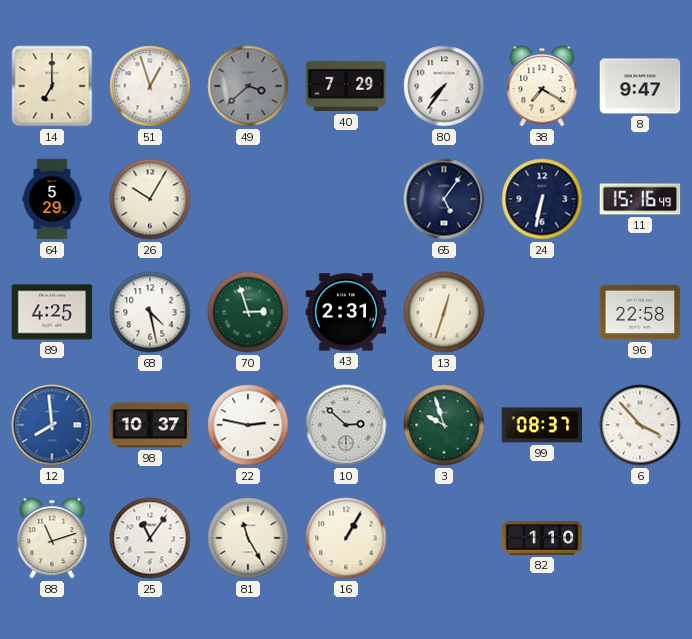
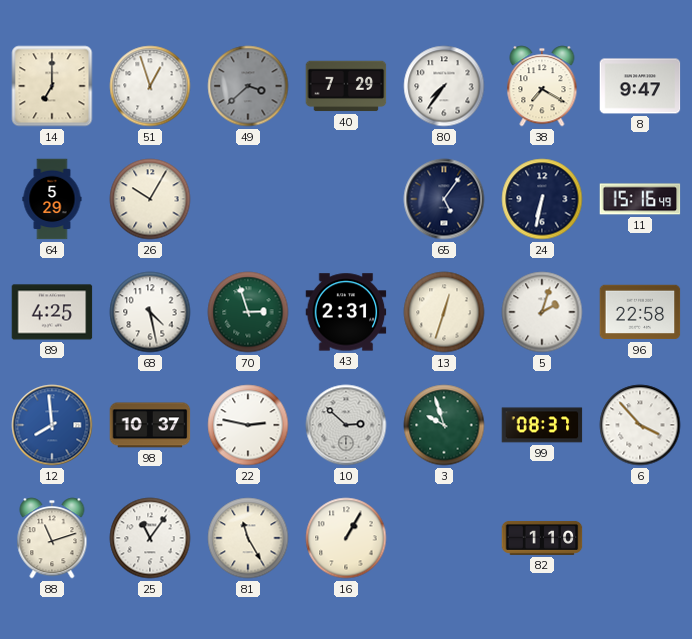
5: none -> 2:03 (542, 312)
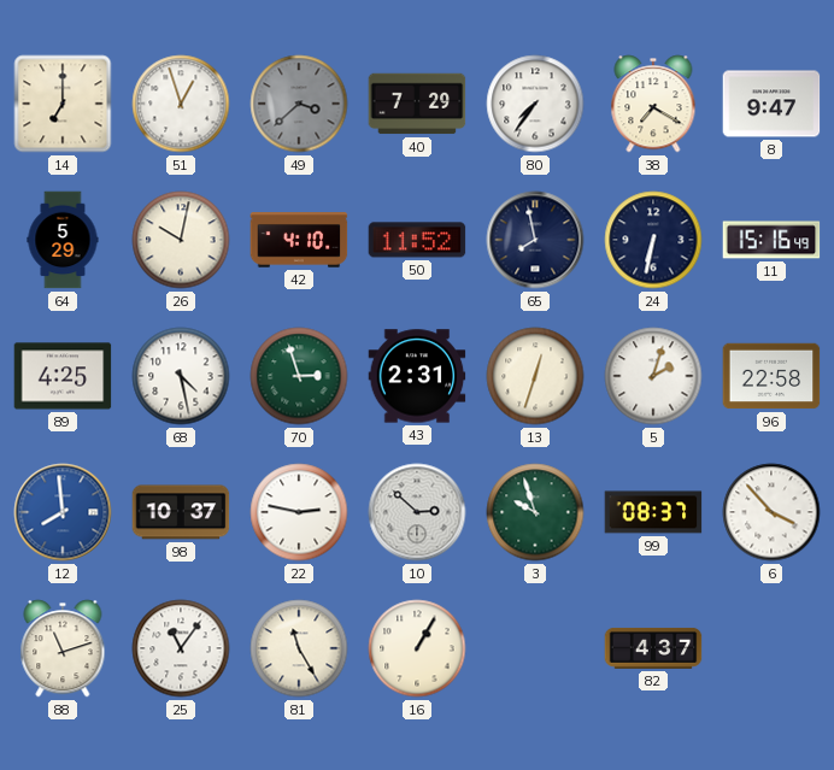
26: 10:05 -> 10:02 (181, 240)
42: none -> 4:10 (299, 240)
50: none -> 11:52 (417, 240)
65: 5:06 -> 7:58 (535, 240)
82: 1:10 -> 4:37 (653, 648)
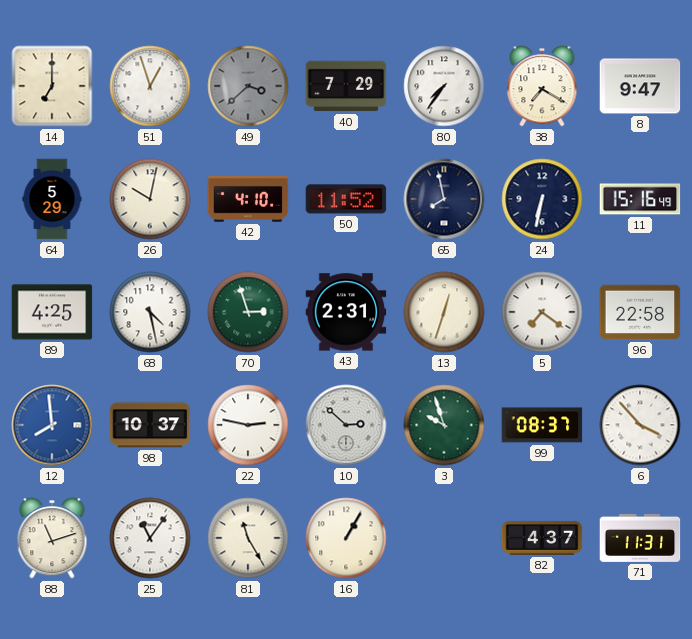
5: 2:03 -> 7:21 (542, 312)
71: none -> 11:31 (640, 538)
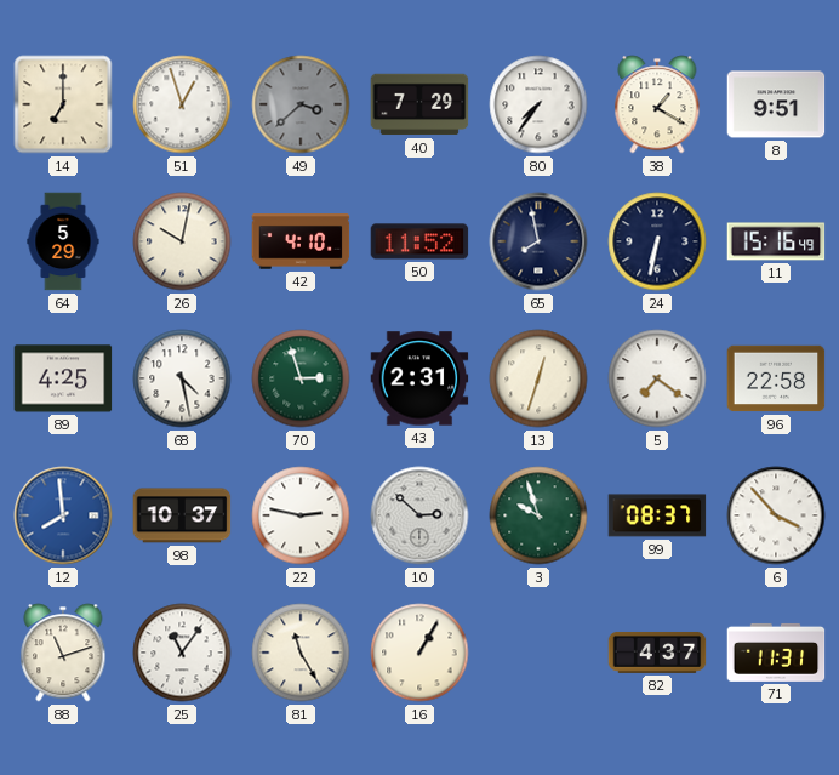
38: 7:20 -> 1:20 (657, 104)
8: 9:47 -> 9:51 (776, 104)
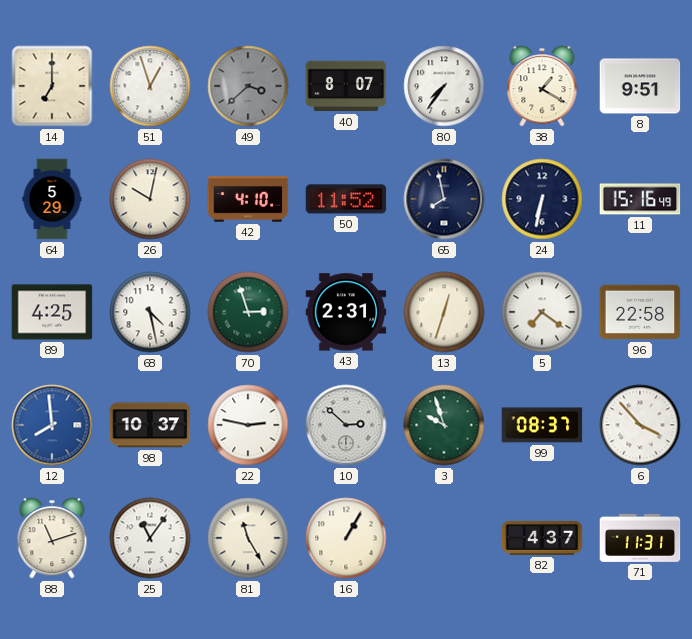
40: 7:29 -> 8:07 (346, 86)
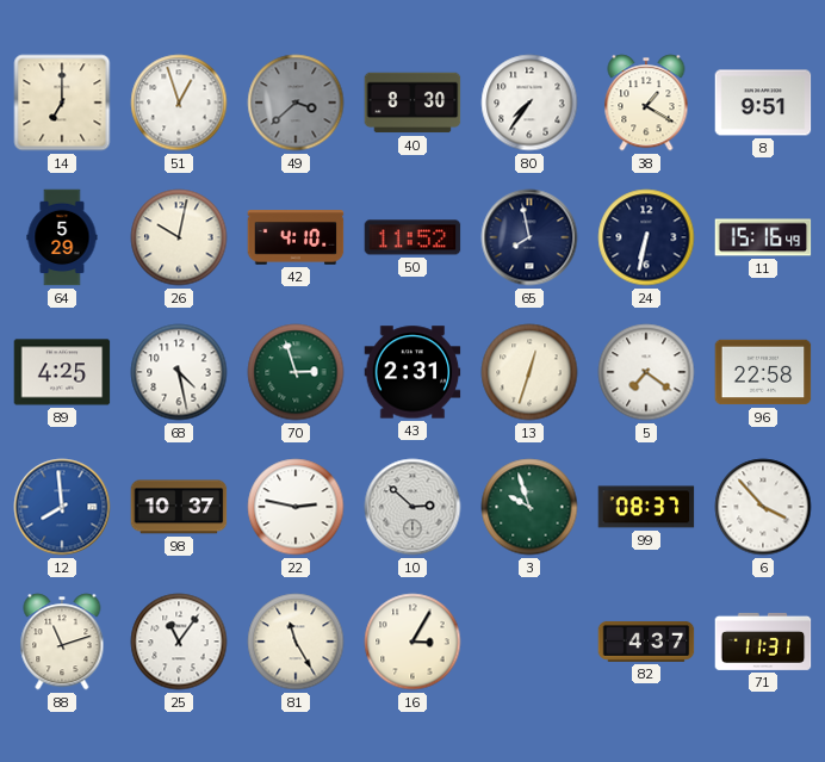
40: 8:07 -> 8:30 (412, 103)
16: 1:05 -> 3:05 (412, 642)
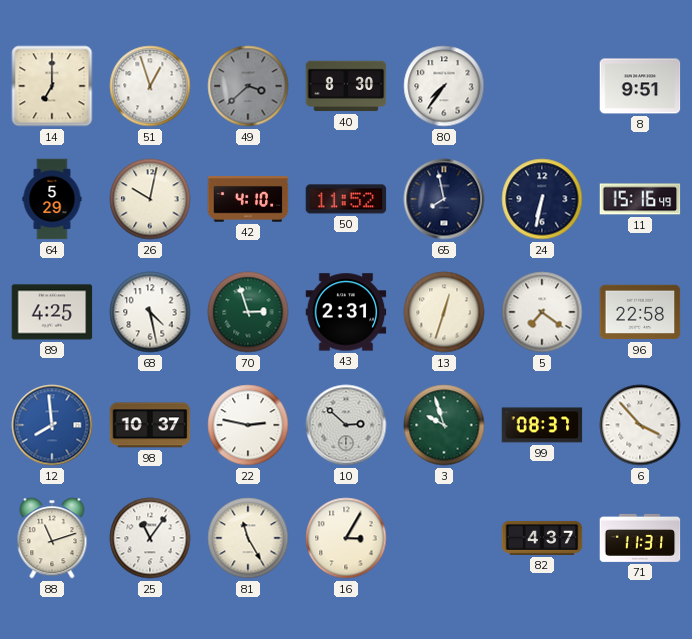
38: 1:20 -> none (646, 103)
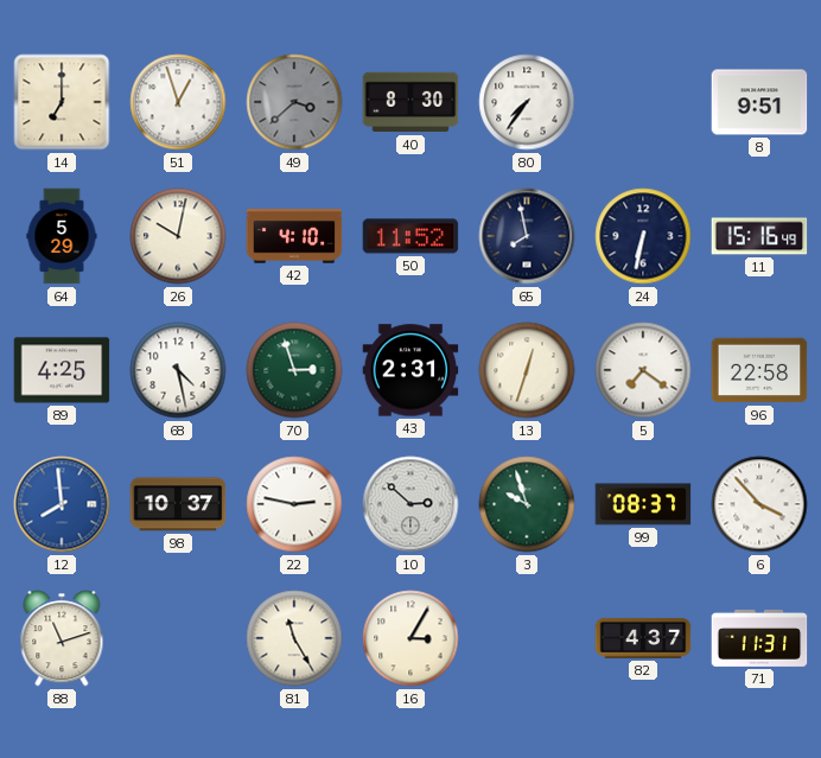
25: 11:06 -> none (150, 538)
